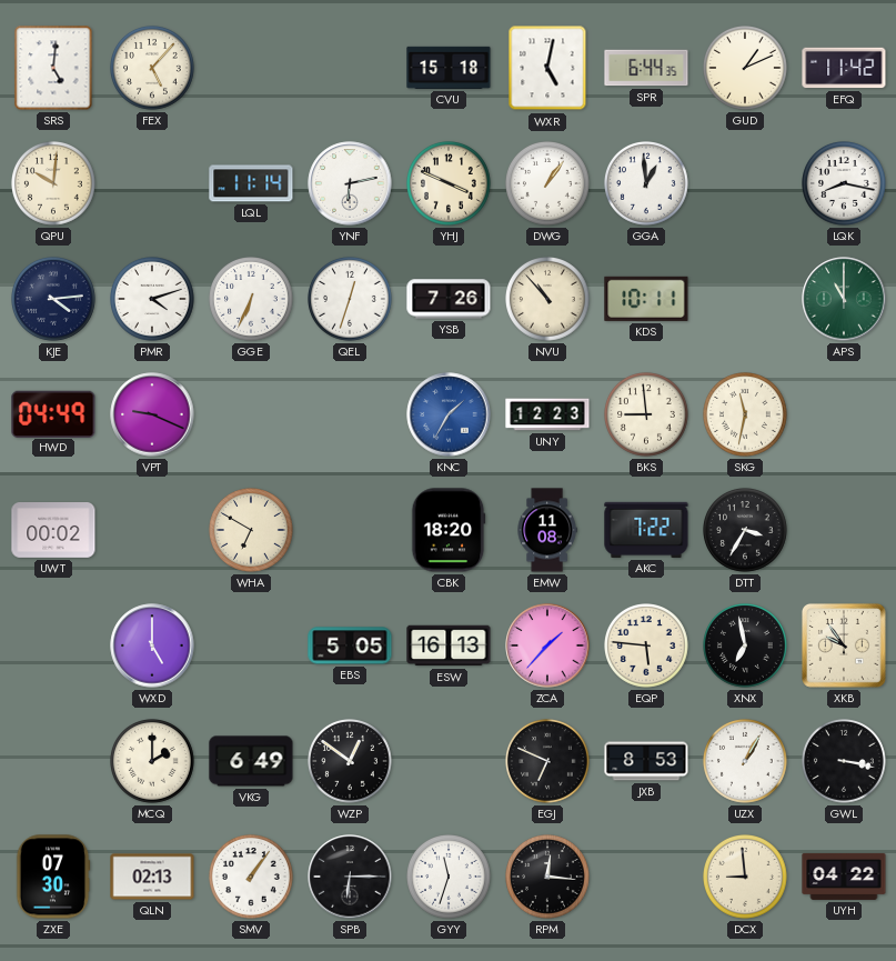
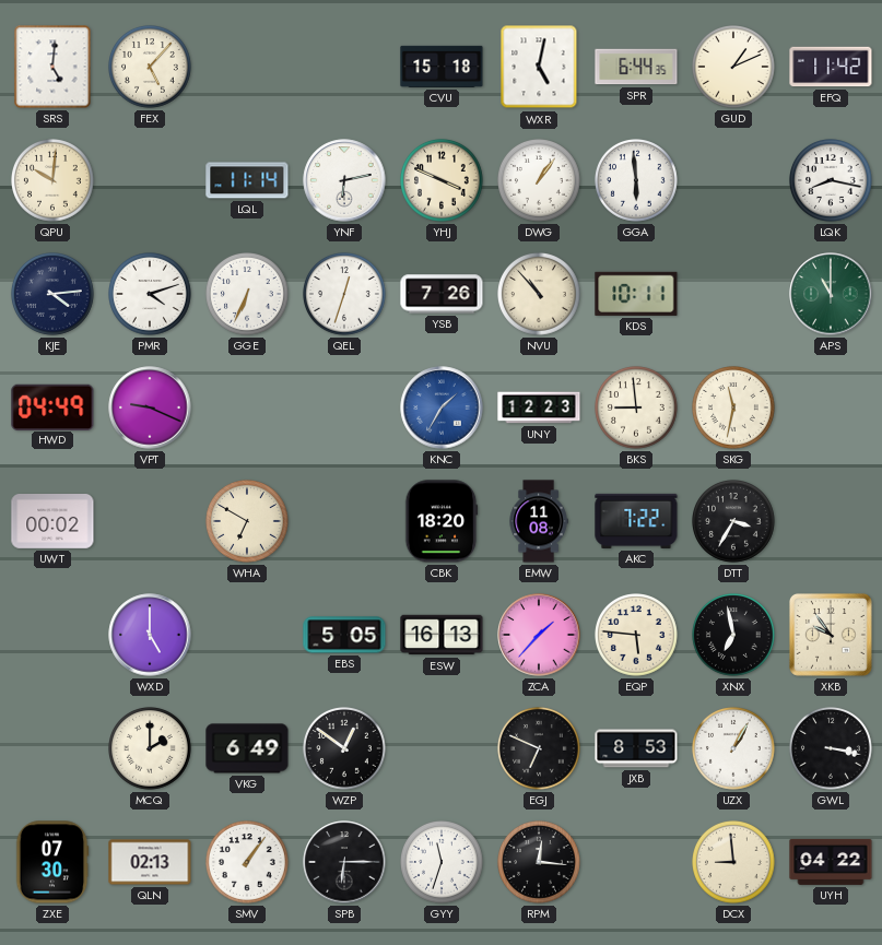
GGA: 12:59 -> 5:59 (637, 181)
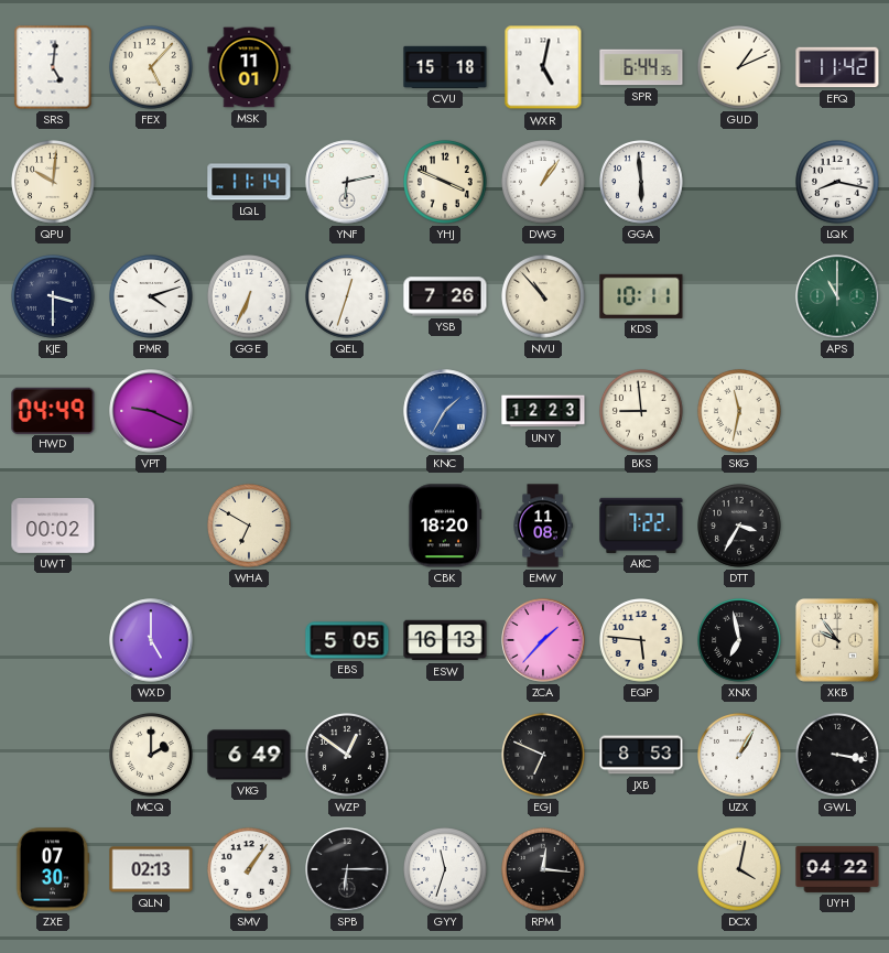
MSK: none -> 11:01 (249, 67)
KJE: 4:14 -> 3:30 (54, 297)
DCX: 8:59 -> 4:02 (740, 870)
